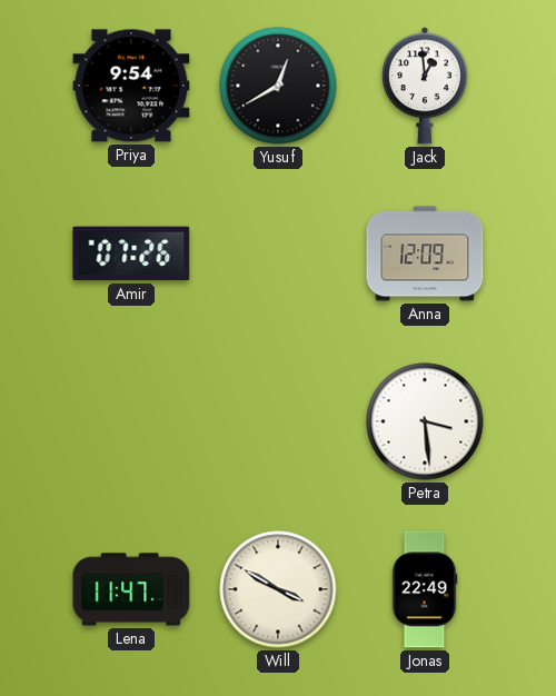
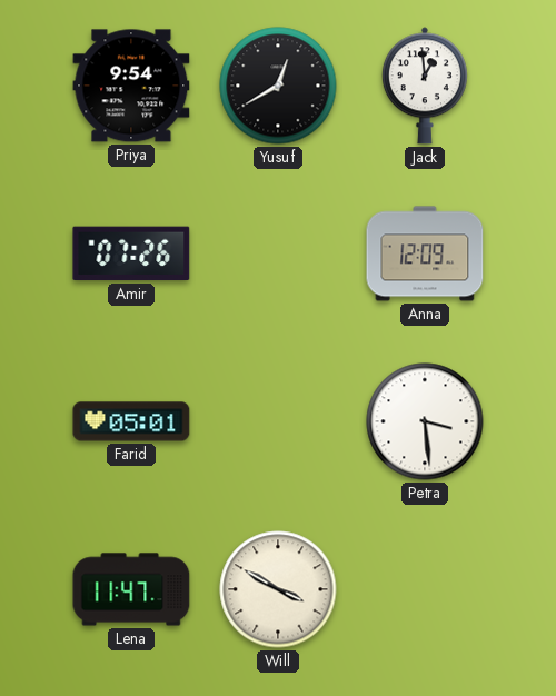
Farid: none -> 05:01 (131, 421)
Jonas: 22:49 -> none (425, 589)
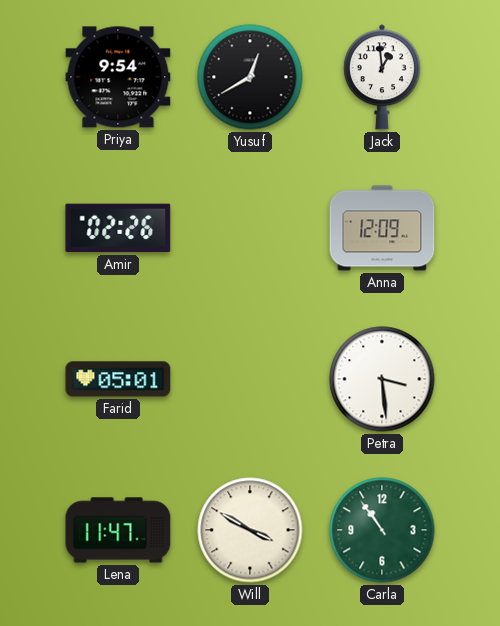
Amir: 07:26 -> 02:26 (118, 228)
Carla: none -> 10:54 (382, 530)
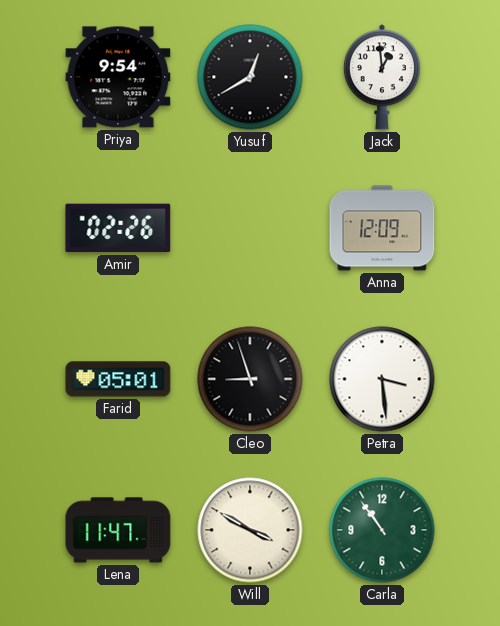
Cleo: none -> 8:57 (250, 379)
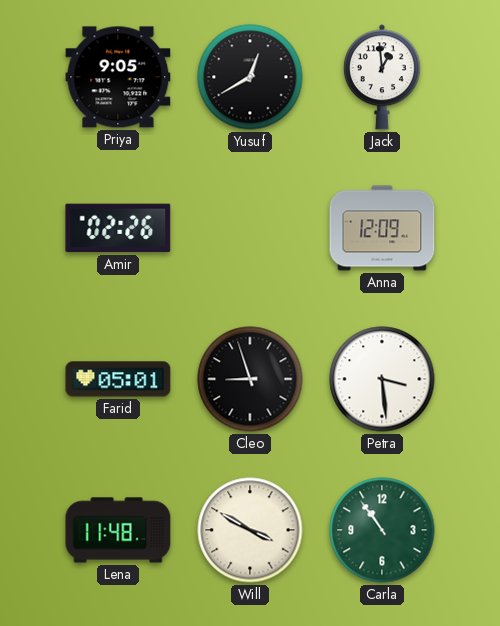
Priya: 9:54 -> 9:05 (118, 77)
Lena: 11:47 -> 11:48 (118, 530)
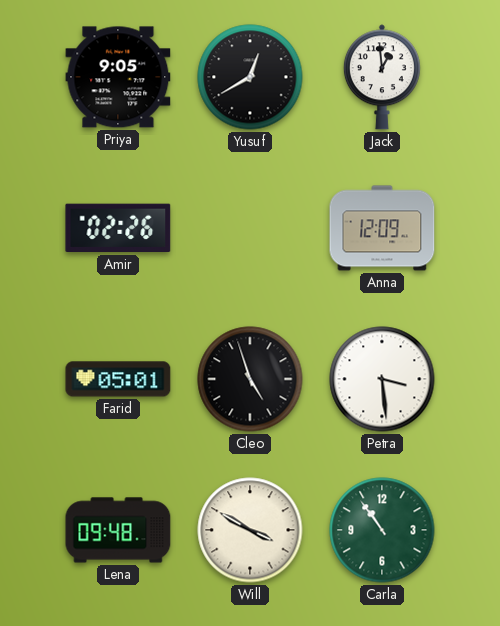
Cleo: 8:57 -> 4:57 (250, 379)
Lena: 11:48 -> 09:48 (118, 530)
